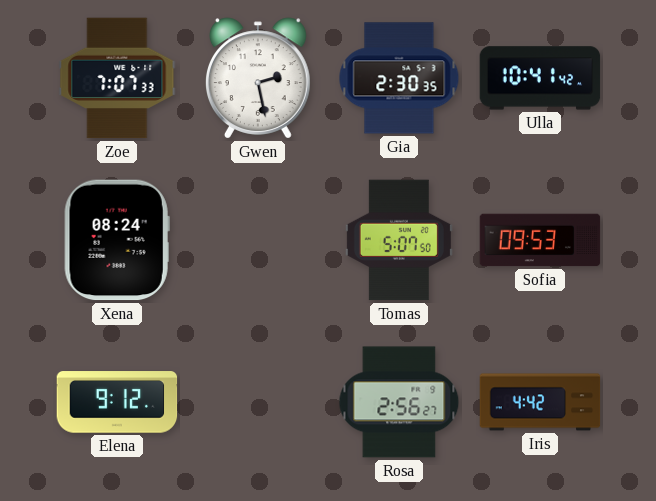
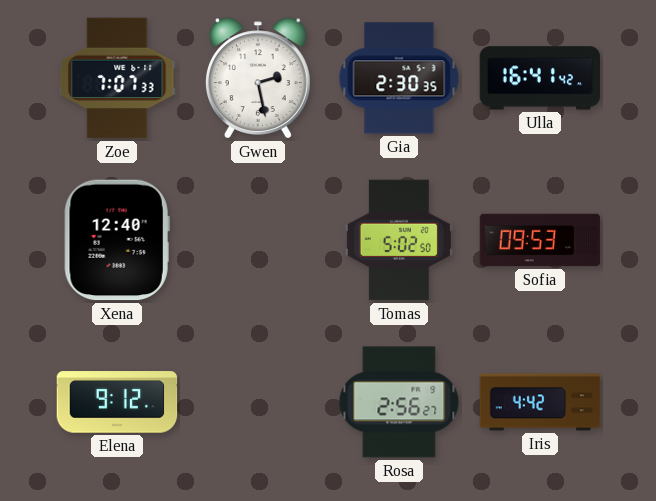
Ulla: 10:41 -> 16:41 (540, 78)
Xena: 08:24 -> 12:40 (117, 240)
Tomas: 5:07 -> 5:02 (399, 240)
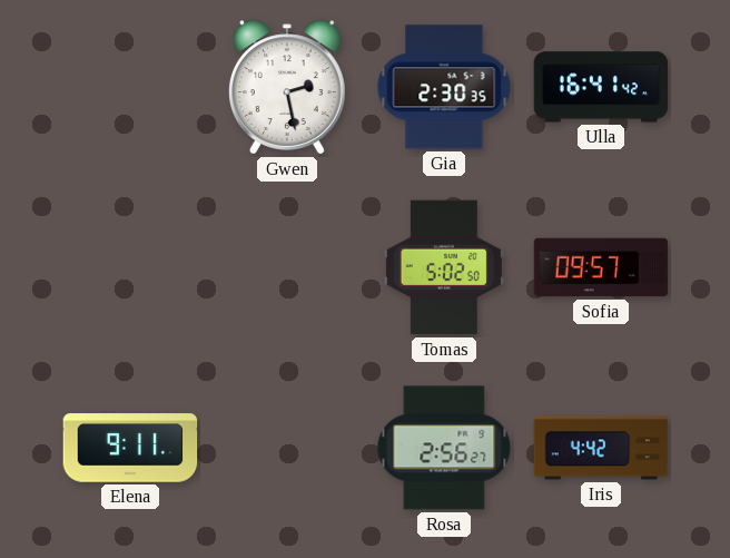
Zoe: 7:07 -> none (117, 78)
Xena: 12:40 -> none (117, 240)
Sofia: 09:53 -> 09:57 (601, 267)
Elena: 9:12 -> 9:11 (130, 448)
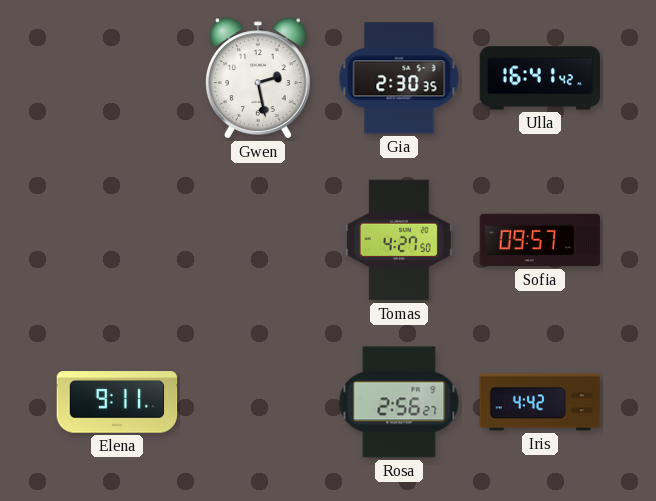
Tomas: 5:02 -> 4:27 (399, 240)
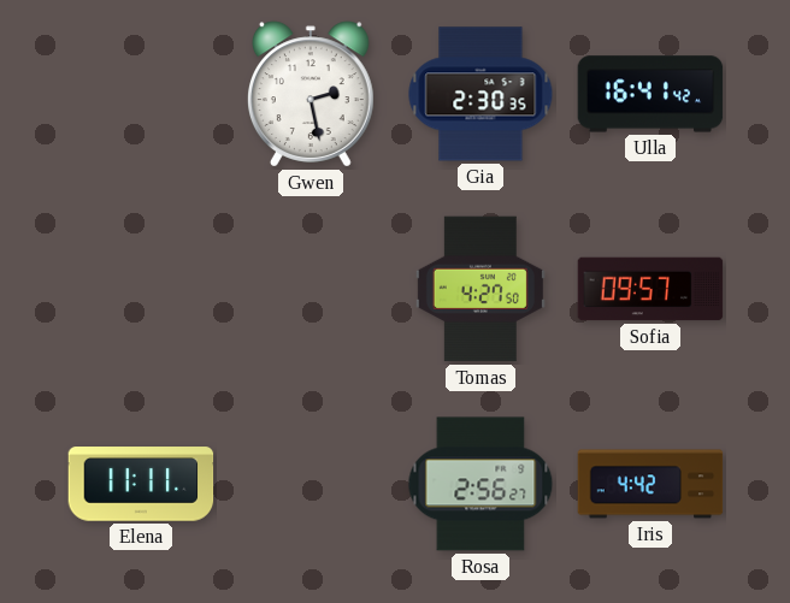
Elena: 9:11 -> 11:11 (141, 484)
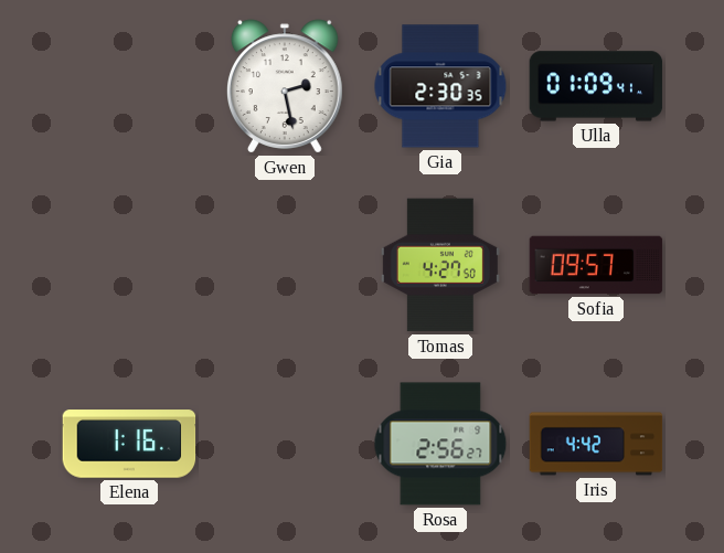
Ulla: 16:41 -> 01:09 (596, 86)
Elena: 11:11 -> 1:16 (129, 444)
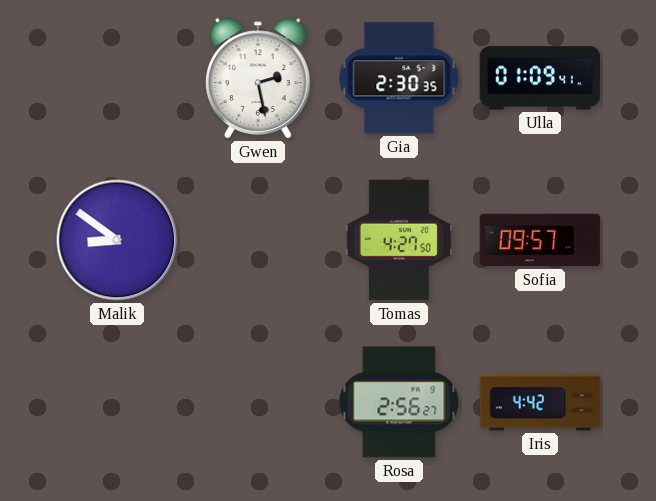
Malik: none -> 8:51 (117, 240)
Elena: 1:16 -> none (129, 444)
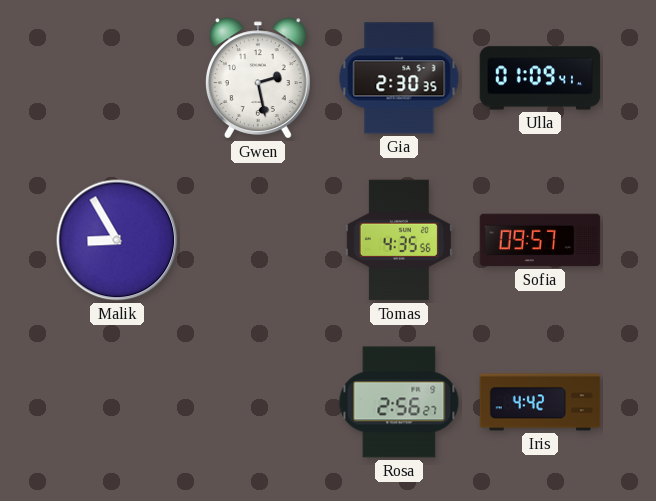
Malik: 8:51 -> 8:55 (117, 240)
Tomas: 4:27 -> 4:35 (399, 240)
